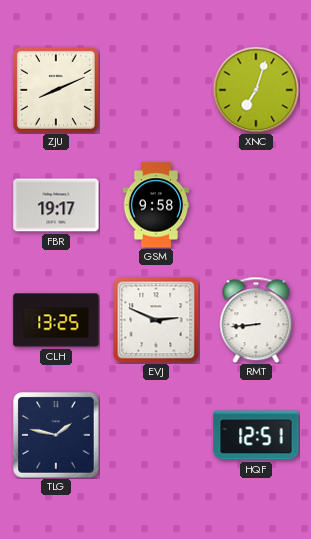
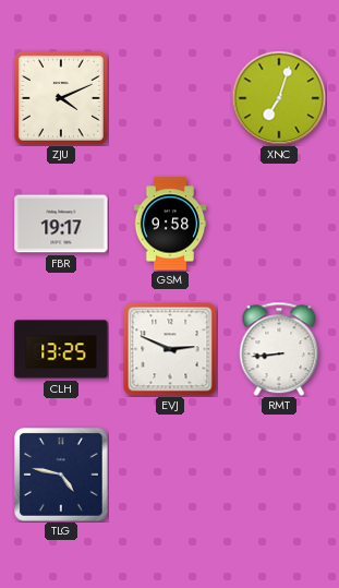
ZJU: 8:11 -> 4:11 (61, 98)
TLG: 1:47 -> 4:47 (62, 476)
HQF: 12:51 -> none (256, 435)
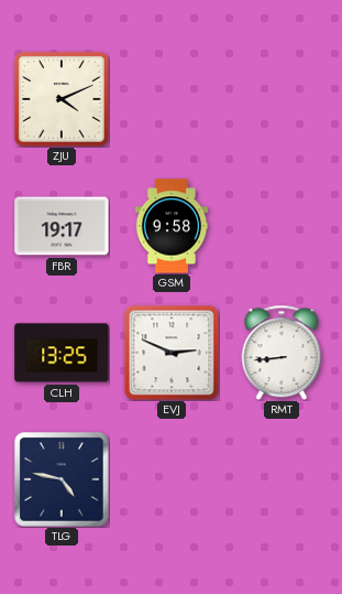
XNC: 7:03 -> none (279, 98)
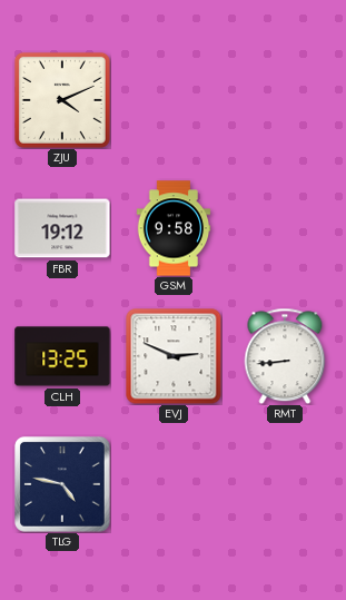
FBR: 19:17 -> 19:12 (62, 228)
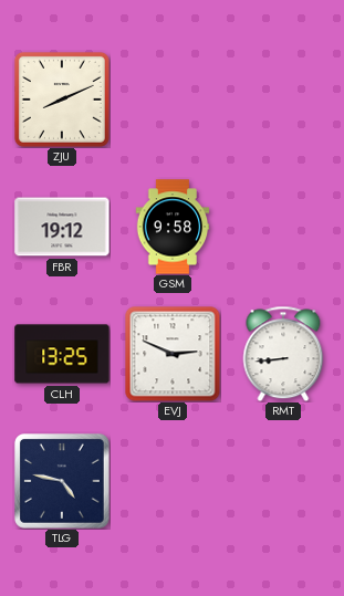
ZJU: 4:11 -> 8:11 (62, 100)
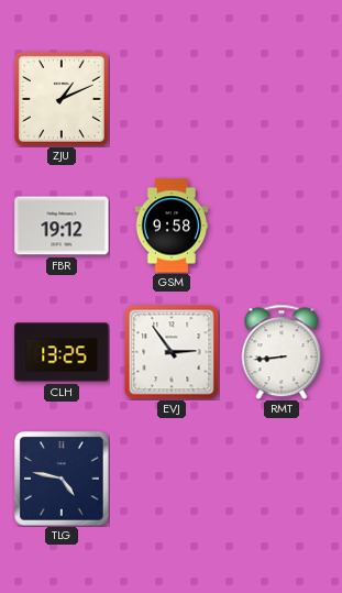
ZJU: 8:11 -> 1:11 (62, 99)
EVJ: 2:49 -> 2:54 (172, 352)
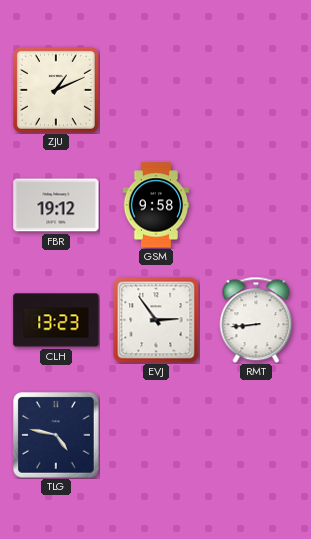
CLH: 13:25 -> 13:23 (56, 320)
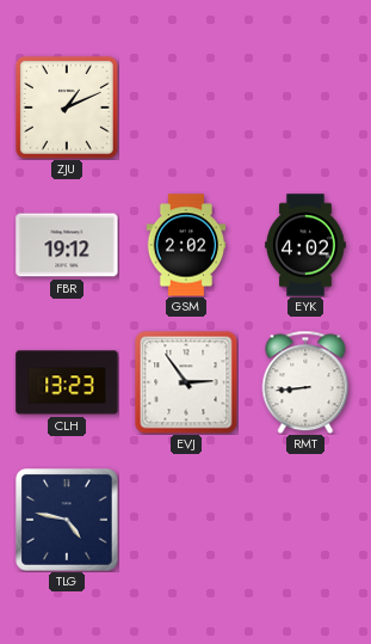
GSM: 9:58 -> 2:02 (186, 245)
EYK: none -> 4:02 (305, 245)
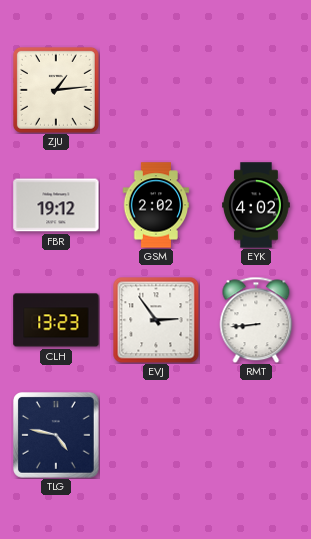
ZJU: 1:11 -> 1:14 (56, 90)
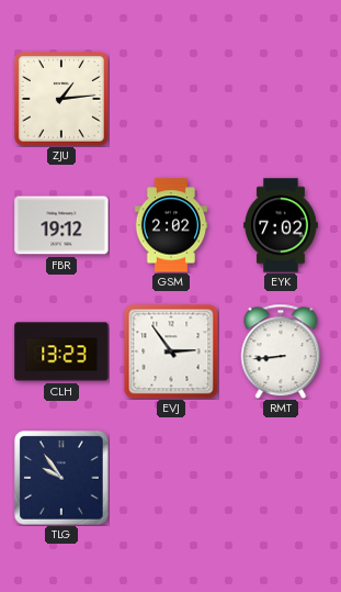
EYK: 4:02 -> 7:02 (281, 225)
TLG: 4:47 -> 9:54 (62, 479)
